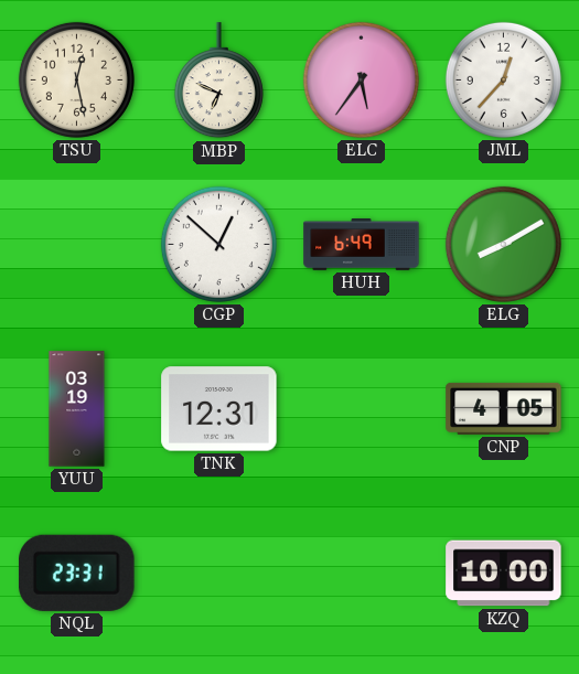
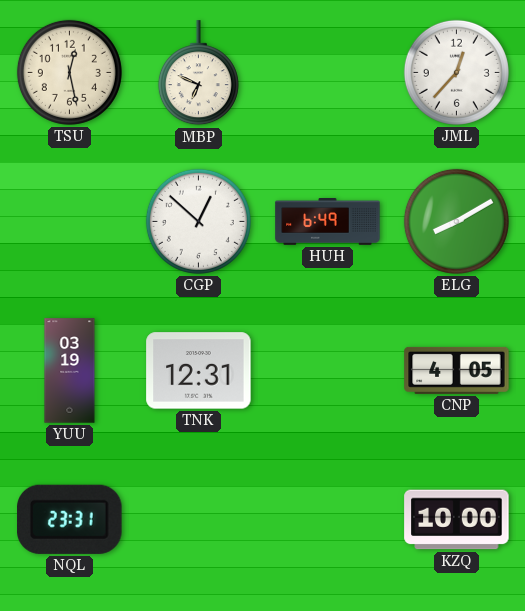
ELC: 5:36 -> none (361, 79)
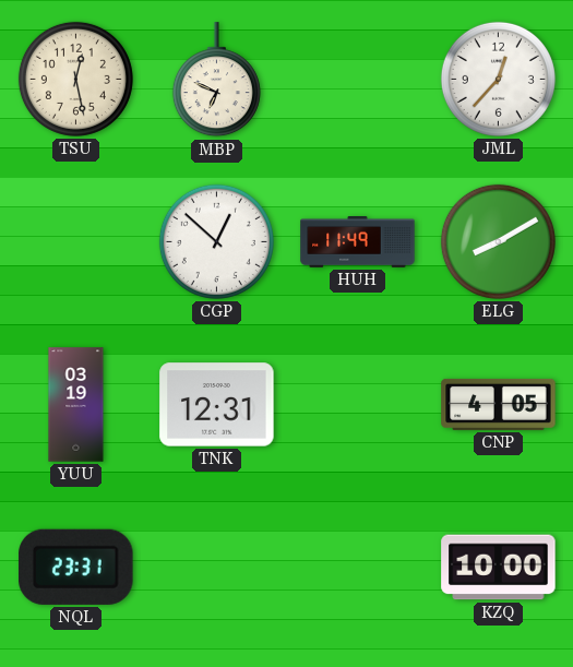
HUH: 6:49 -> 11:49 (358, 242)
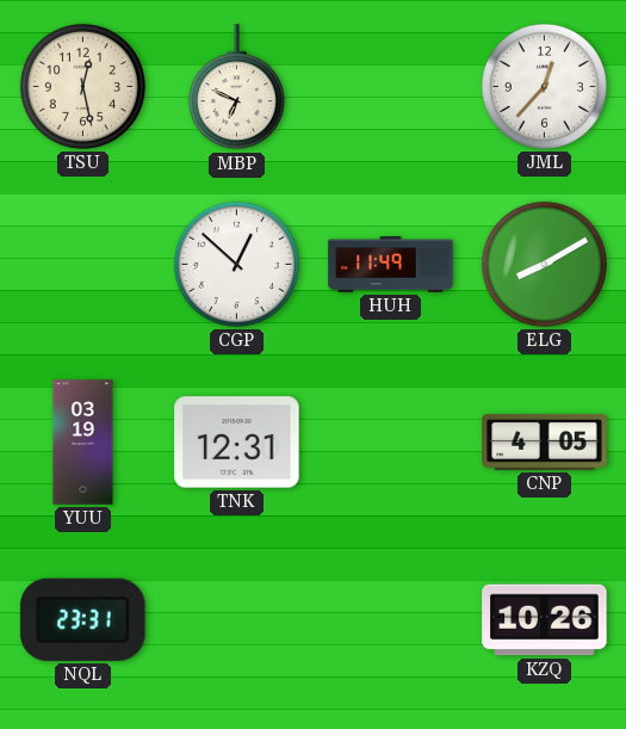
KZQ: 10:00 -> 10:26 (545, 620)
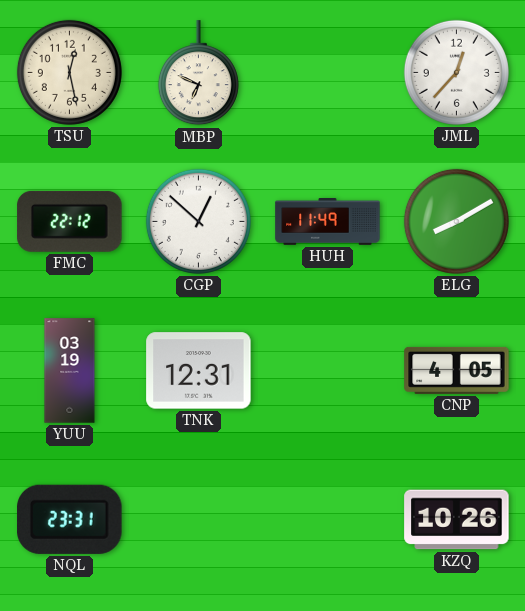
FMC: none -> 22:12 (70, 221)
